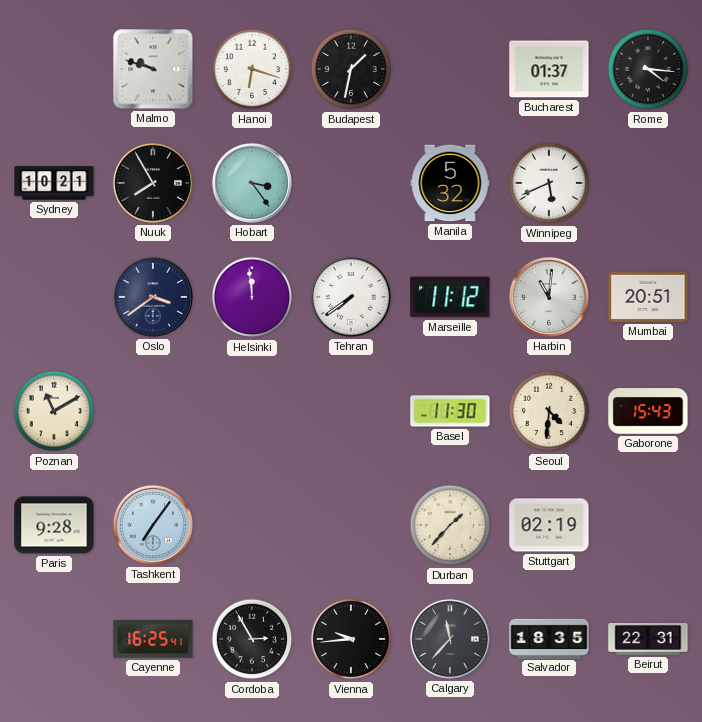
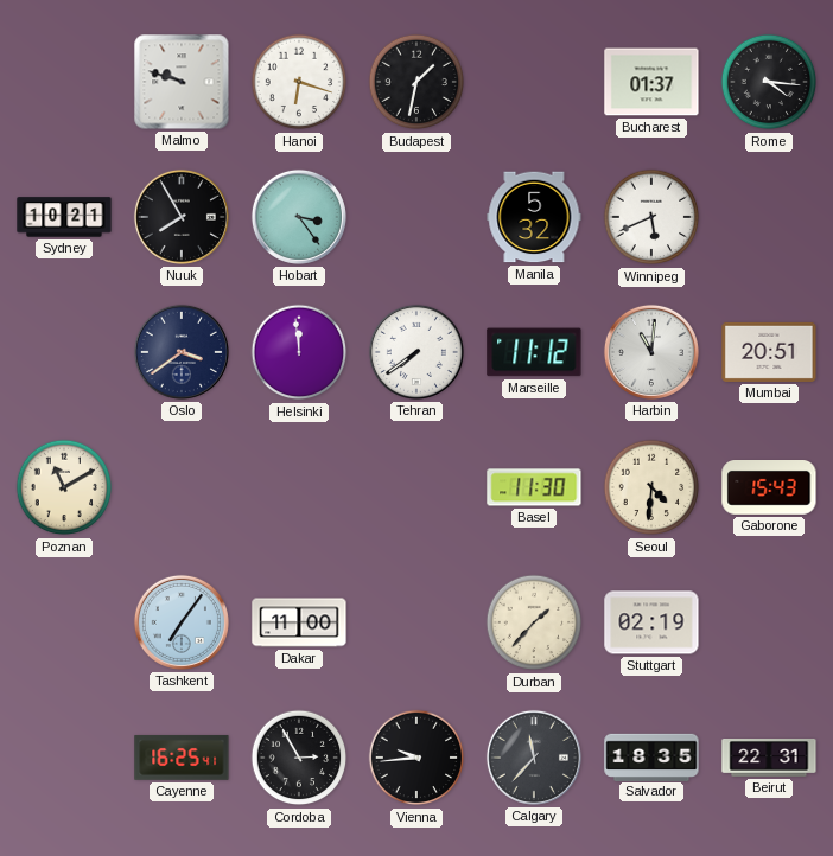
Paris: 9:28 -> none (54, 525)
Dakar: none -> 11:00 (299, 622)
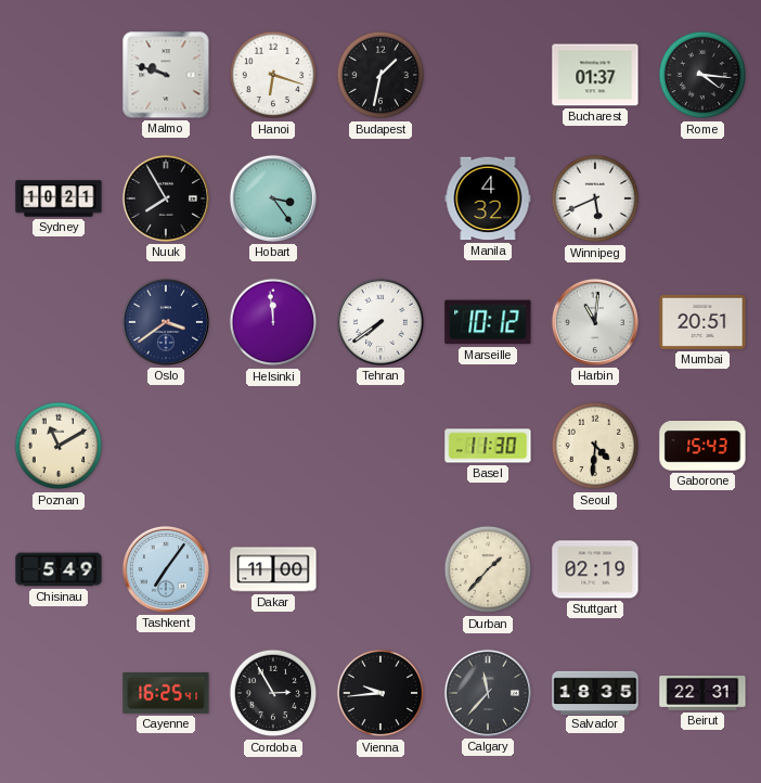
Manila: 5:32 -> 4:32 (488, 198)
Marseille: 11:12 -> 10:12 (488, 322)
Chisinau: none -> 5:49 (59, 569)
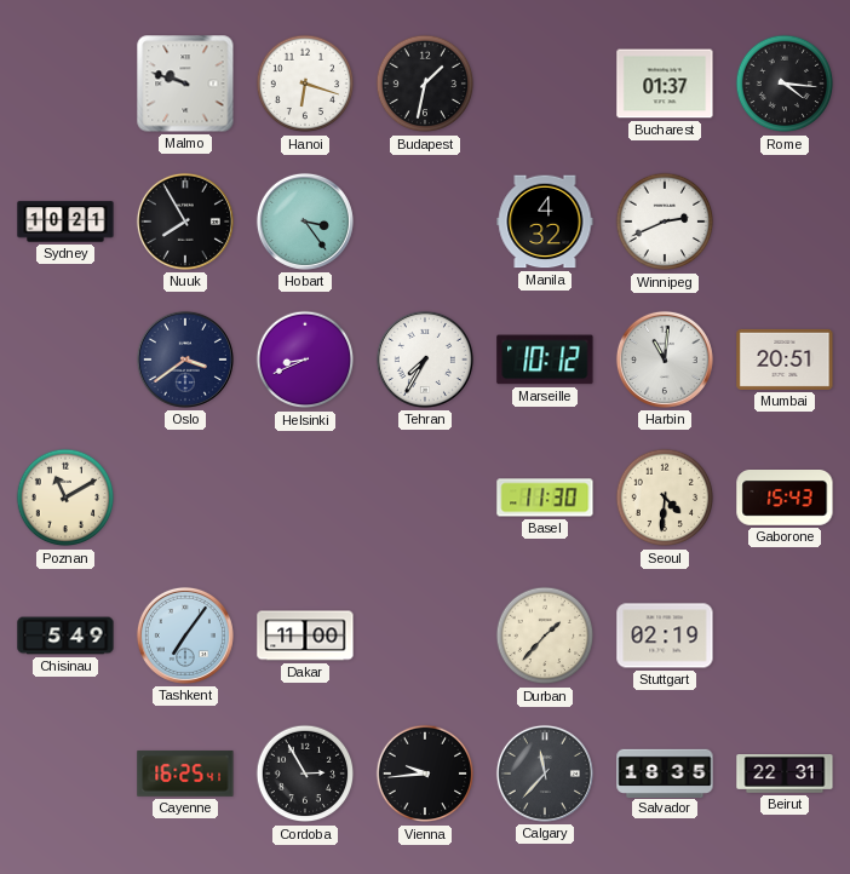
Winnipeg: 5:41 -> 2:41 (665, 222)
Helsinki: 11:59 -> 8:41 (305, 360)
Tehran: 7:39 -> 7:35 (425, 360)
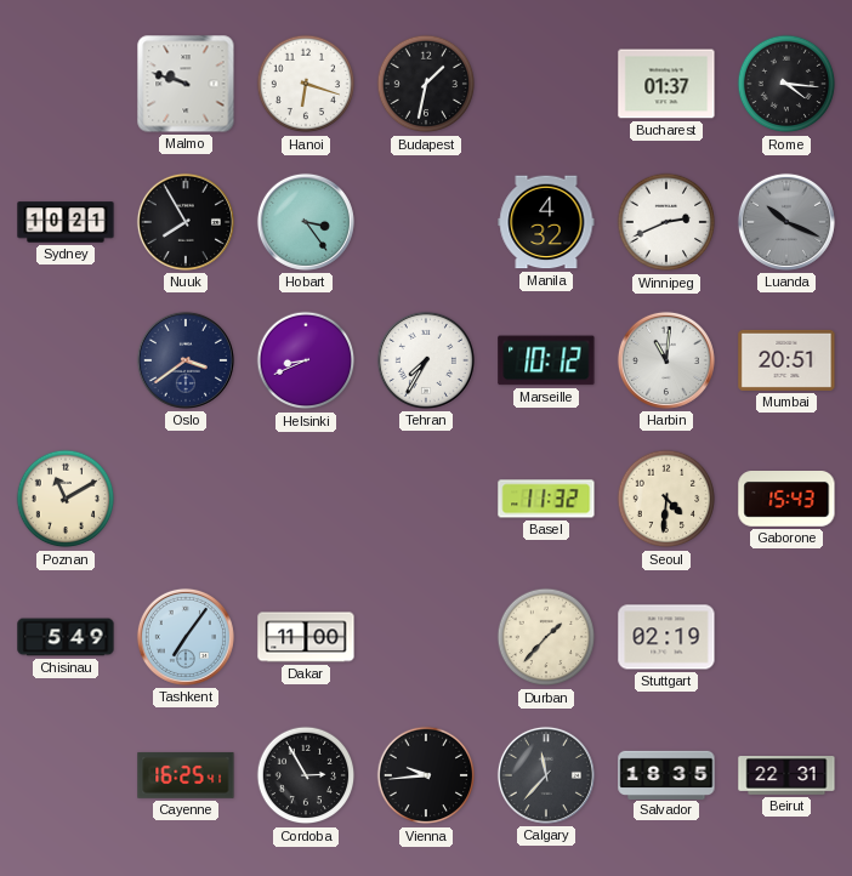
Luanda: none -> 10:19 (786, 222)
Basel: 11:30 -> 11:32 (546, 499)
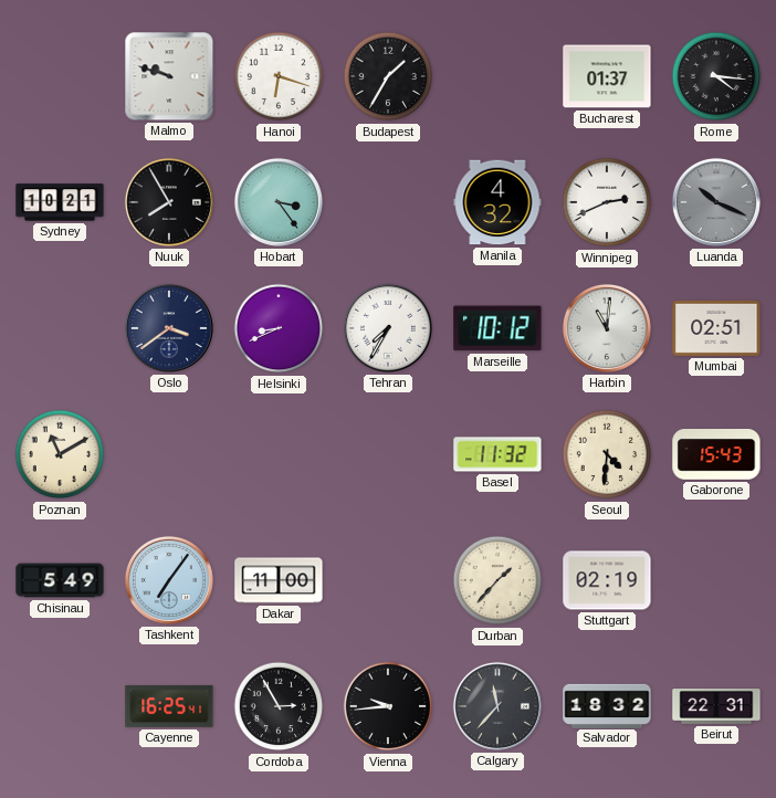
Budapest: 1:32 -> 1:35 (388, 76)
Mumbai: 20:51 -> 02:51 (716, 328)
Salvador: 18:35 -> 18:32 (607, 705)
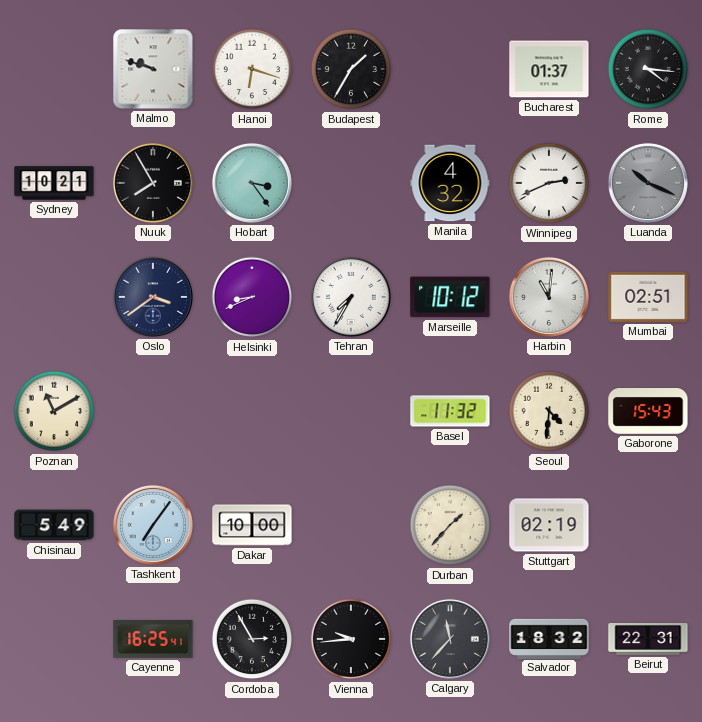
Dakar: 11:00 -> 10:00 (252, 525)
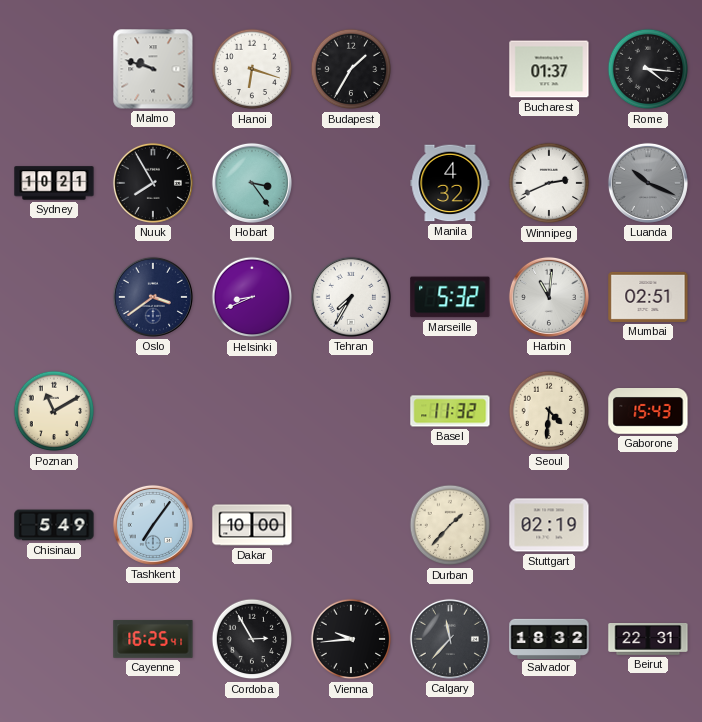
Marseille: 10:12 -> 5:32 (450, 297)
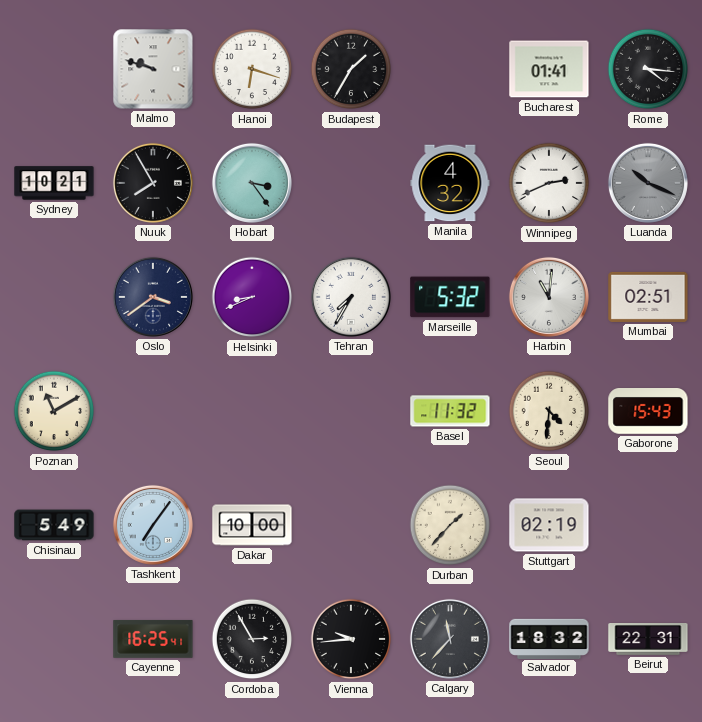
Bucharest: 01:37 -> 01:41 (549, 69)
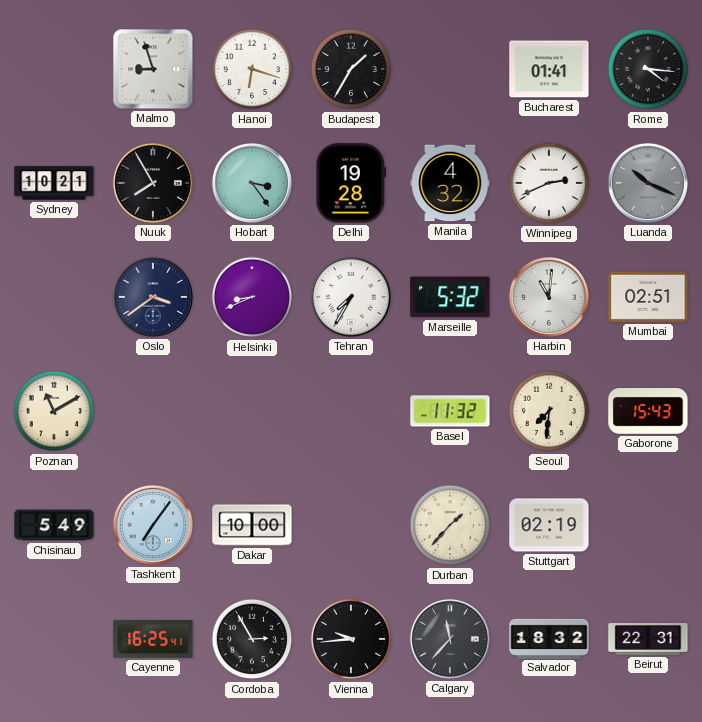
Malmo: 9:48 -> 8:57 (153, 69)
Delhi: none -> 19:28 (351, 183)
Seoul: 4:31 -> 7:31 (549, 411)
